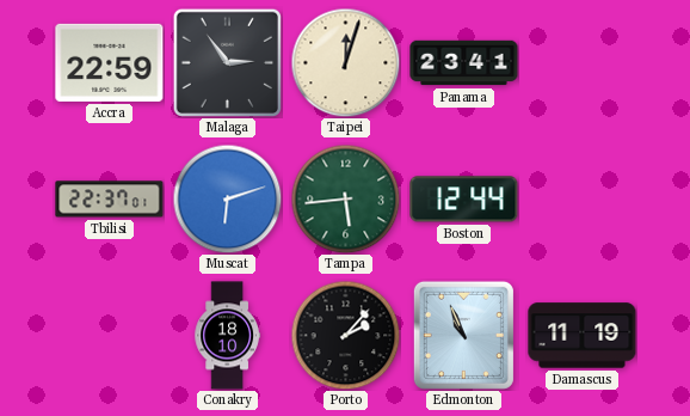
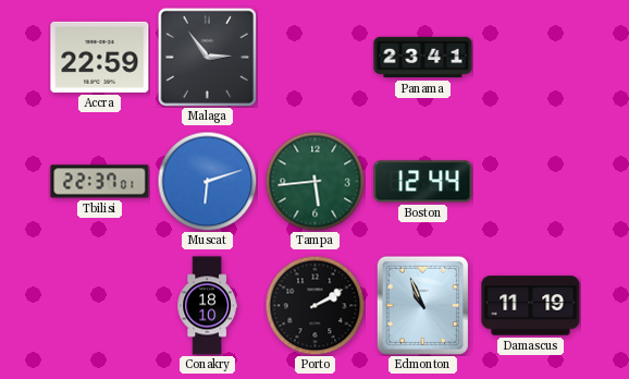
Taipei: 12:03 -> none (345, 62)
Porto: 2:07 -> 2:10 (314, 305)
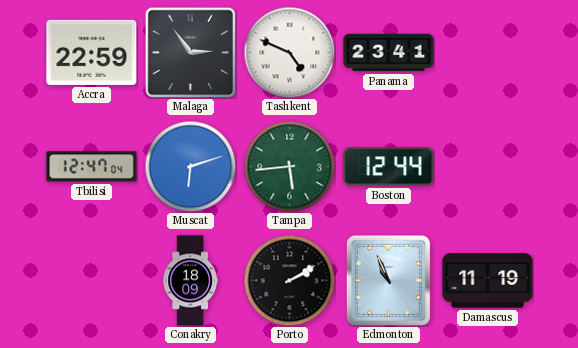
Tashkent: none -> 4:49 (289, 52)
Tbilisi: 22:37 -> 12:47 (92, 167)
Conakry: 18:10 -> 18:09 (190, 281)
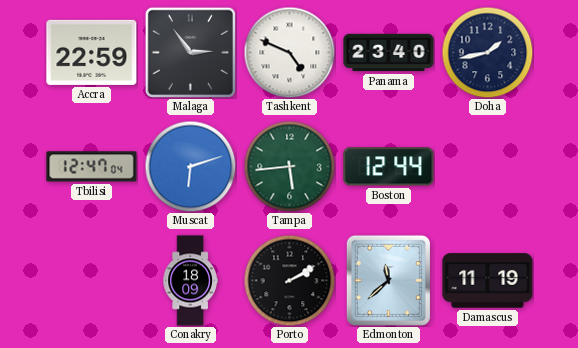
Panama: 23:41 -> 23:40 (389, 53)
Doha: none -> 1:43 (487, 52)
Edmonton: 10:56 -> 11:38 (388, 280)
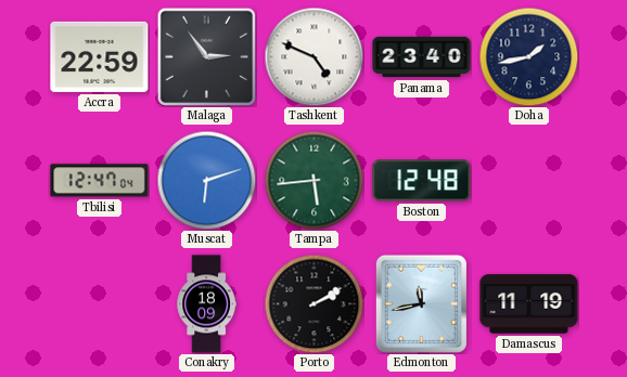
Boston: 12:44 -> 12:48 (422, 181)
Edmonton: 11:38 -> 11:43 (421, 303)
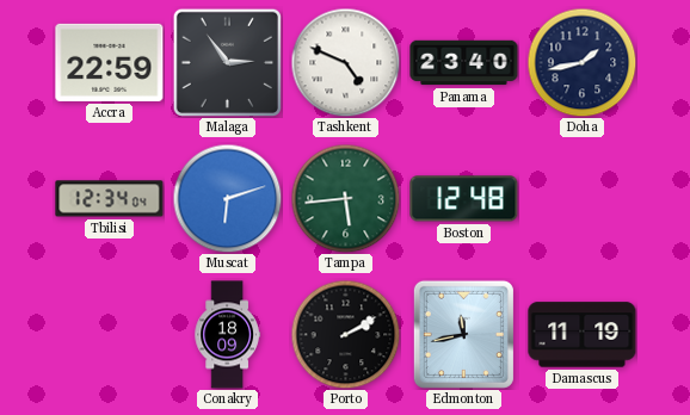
Tbilisi: 12:47 -> 12:34 (110, 199)
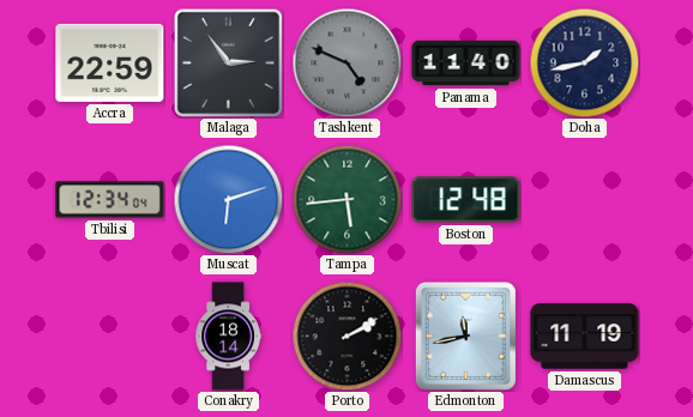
Tashkent dial: white -> grey (346, 62)
Panama: 23:40 -> 11:40 (466, 64)
Conakry: 18:09 -> 18:14 (228, 337)
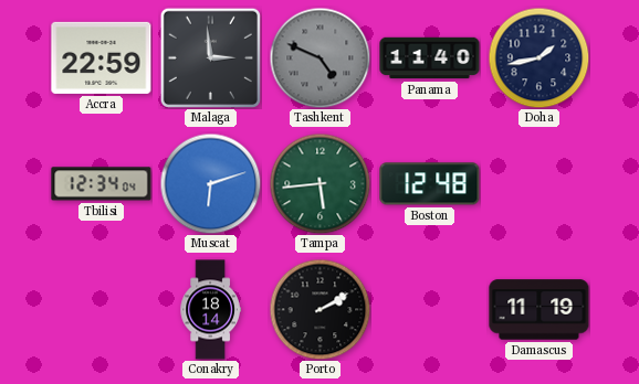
Malaga: 2:54 -> 2:59 (210, 57)
Edmonton: 11:43 -> none (465, 336)
